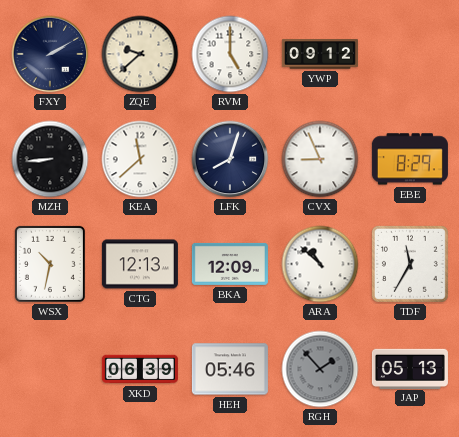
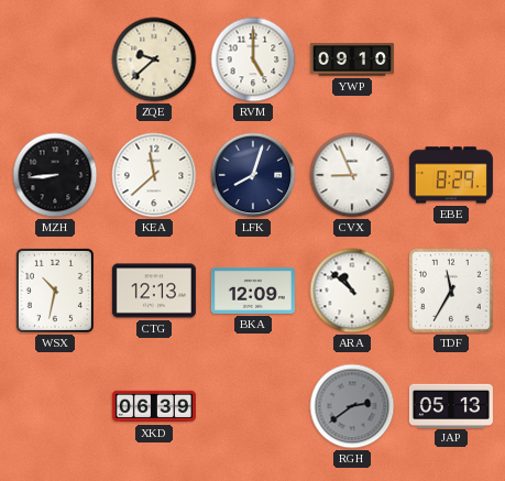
FXY: 2:10 -> none (50, 54)
YWP: 09:12 -> 09:10 (352, 59)
HEH: 05:46 -> none (230, 369)
RGH: 1:53 -> 2:39 (352, 406)
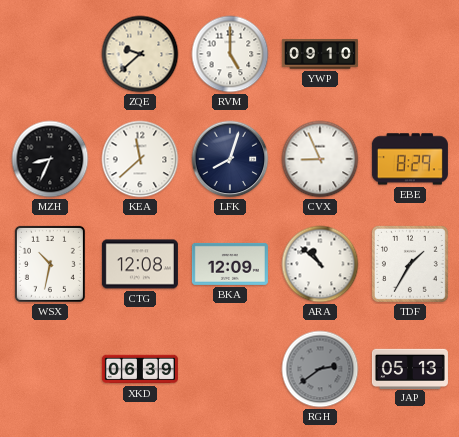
MZH: 8:44 -> 8:34 (50, 159)
CTG: 12:13 -> 12:08 (140, 264)
TDF: 11:35 -> 1:35 (410, 264)
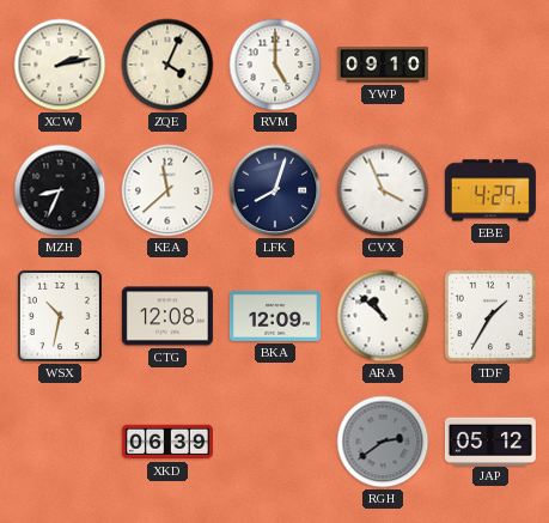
XCW: none -> 2:13 (60, 65)
ZQE: 9:38 -> 4:04 (167, 65)
CVX: 8:56 -> 3:56 (383, 190)
EBE: 8:29 -> 4:29 (490, 190)
JAP: 05:13 -> 05:12 (490, 440)
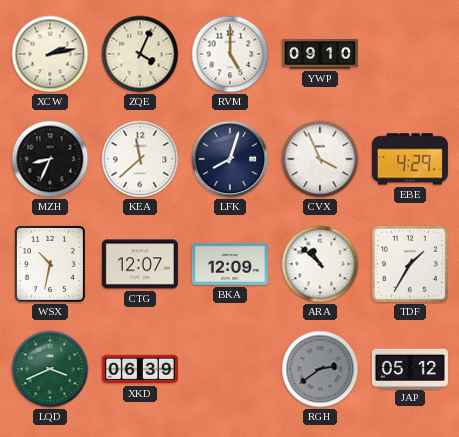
CTG: 12:08 -> 12:07 (140, 264)
LQD: none -> 3:41 (50, 369)
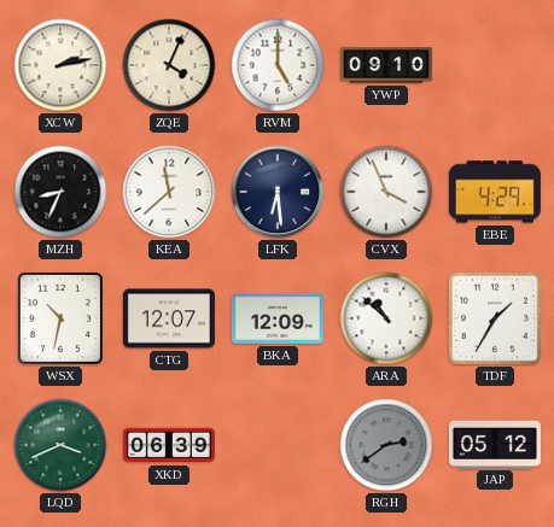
LFK: 8:03 -> 6:29 (278, 192)
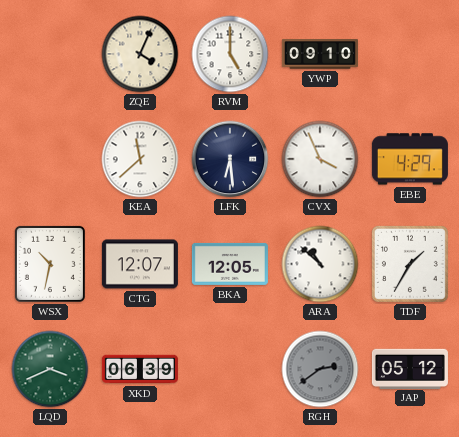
XCW: 2:13 -> none (60, 65)
MZH: 8:34 -> none (60, 192)
BKA: 12:09 -> 12:05 (230, 264)
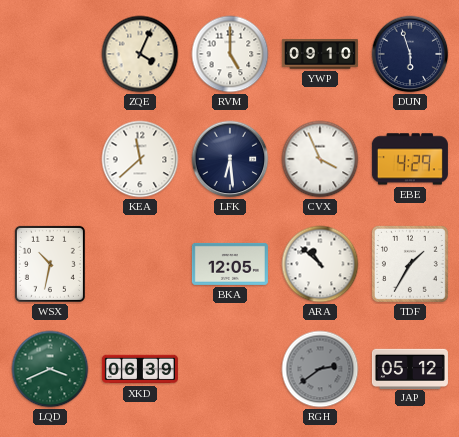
DUN: none -> 5:57 (410, 54)
CTG: 12:07 -> none (140, 264)
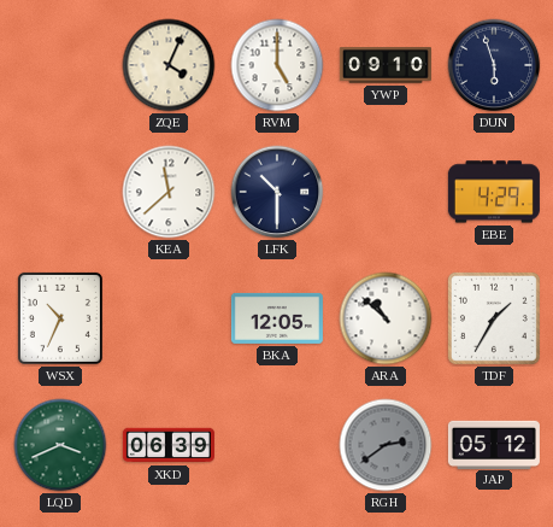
LFK: 6:29 -> 10:30 (277, 192)
CVX: 3:56 -> none (320, 159)
WSX: 10:32 -> 10:34 (60, 318)
